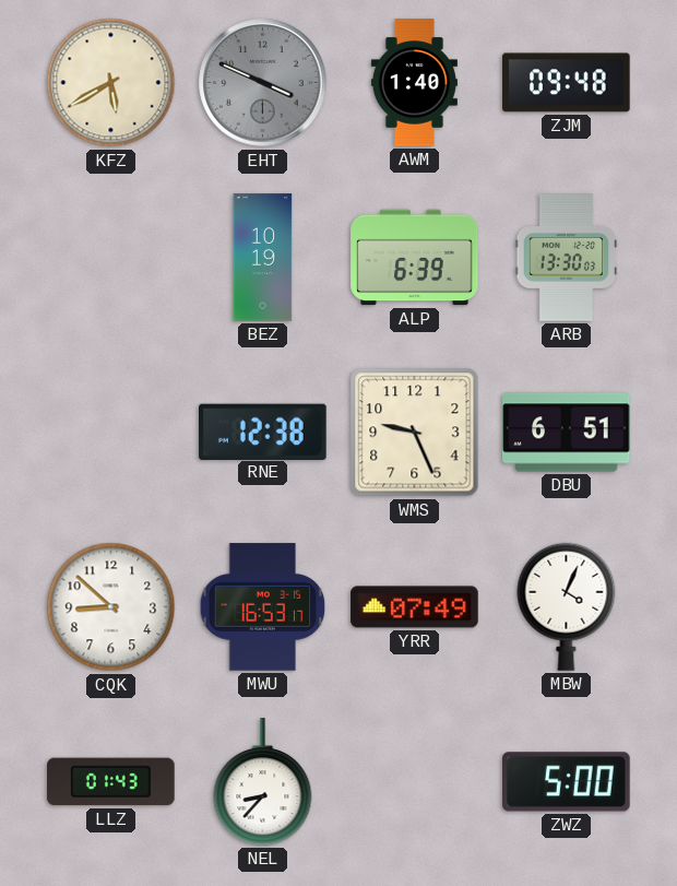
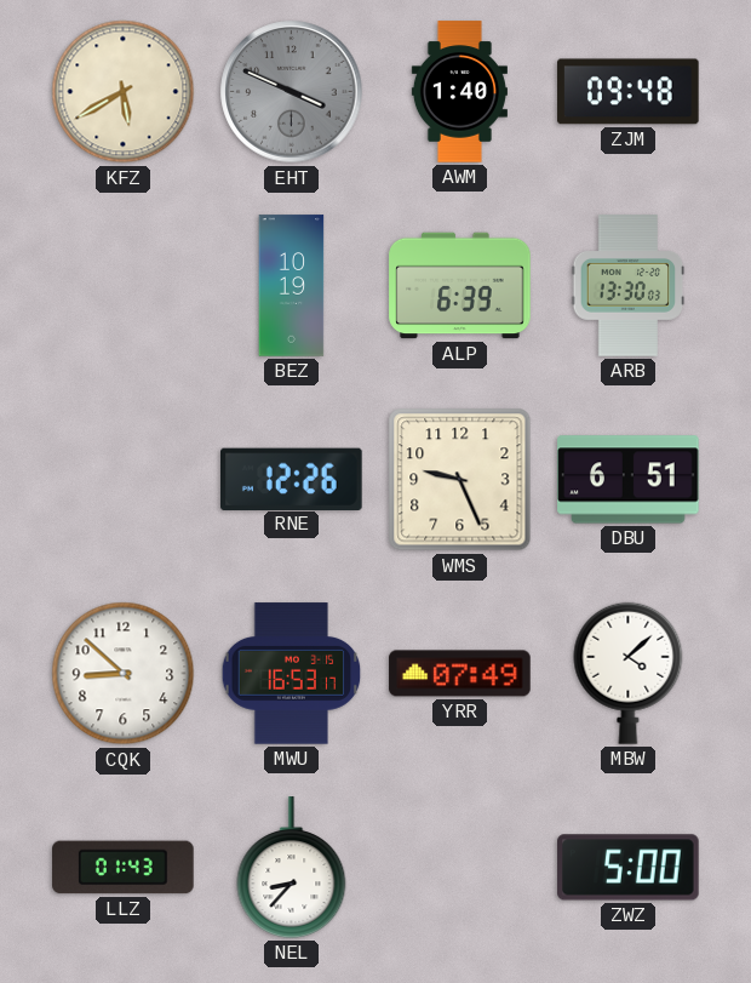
RNE: 12:38 -> 12:26 (292, 479)
MBW: 4:04 -> 4:08 (629, 673)
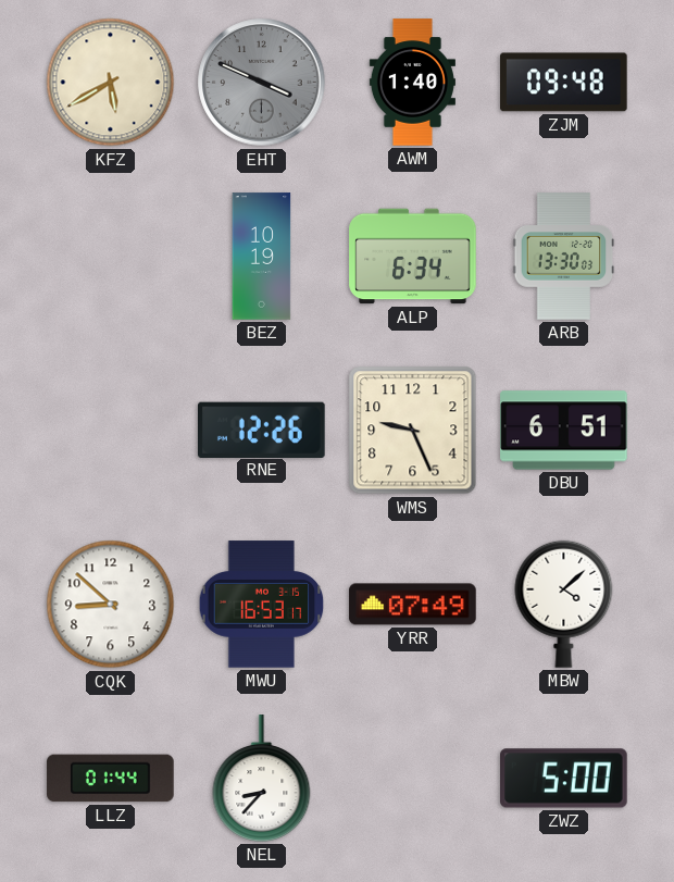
ALP: 6:39 -> 6:34 (413, 257)
LLZ: 01:43 -> 01:44 (111, 779)
